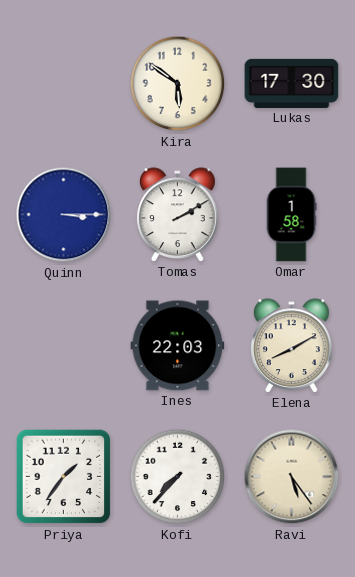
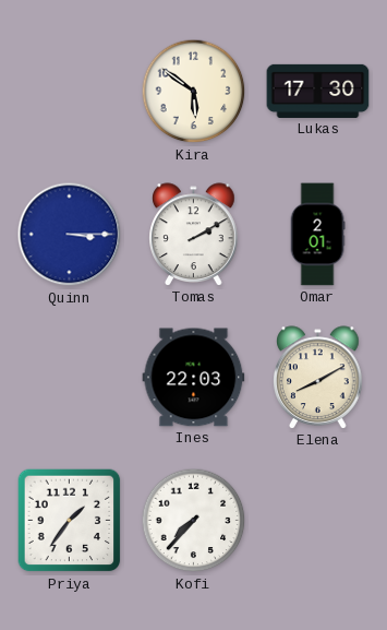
Omar: 1:58 -> 2:01 (317, 235)
Ravi: 5:24 -> none (292, 477)
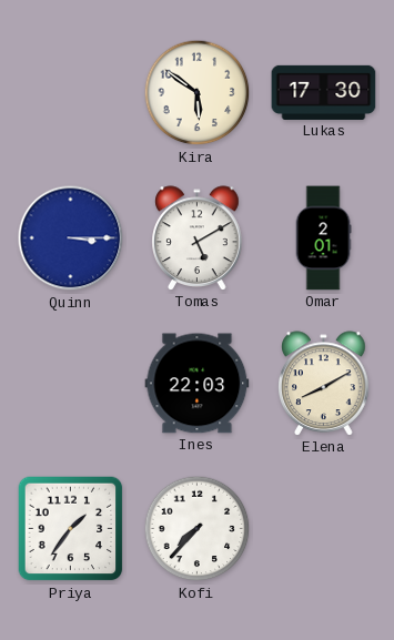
Tomas: 2:10 -> 5:10 (198, 238)
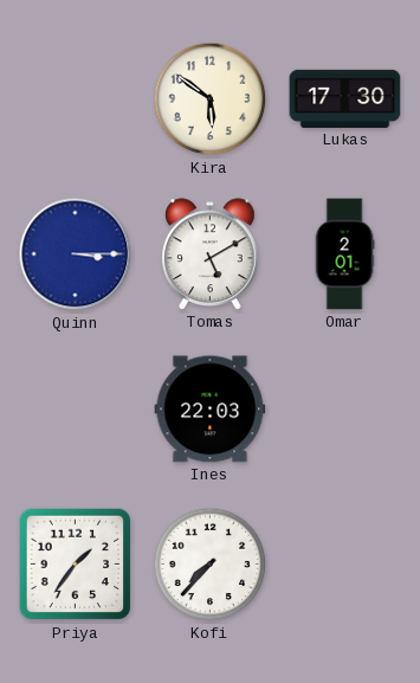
Elena: 8:10 -> none (324, 384)
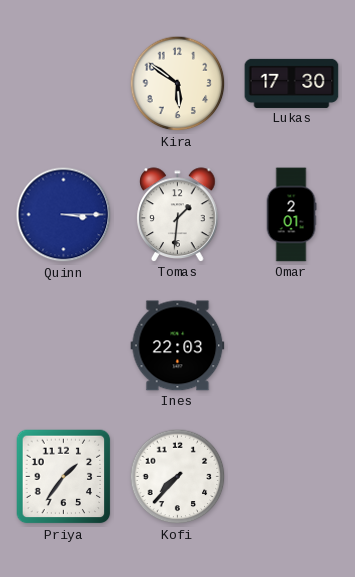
Tomas: 5:10 -> 1:31 (178, 215)
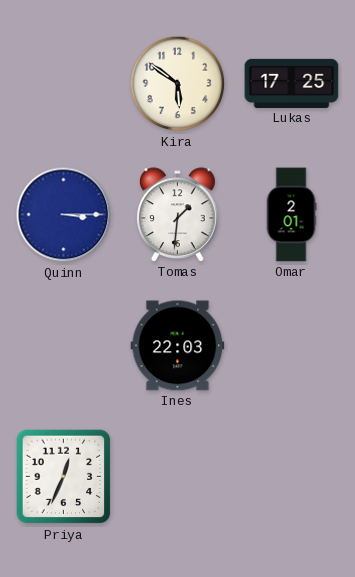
Lukas: 17:30 -> 17:25 (292, 83)
Priya: 1:36 -> 12:34 (64, 477)
Kofi: 7:37 -> none (178, 477)
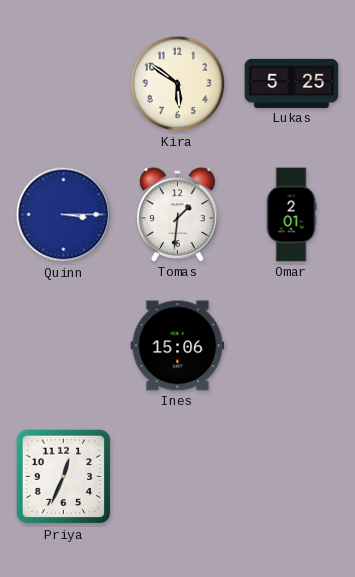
Lukas: 17:25 -> 5:25 (292, 83)
Ines: 22:03 -> 15:06 (178, 346)
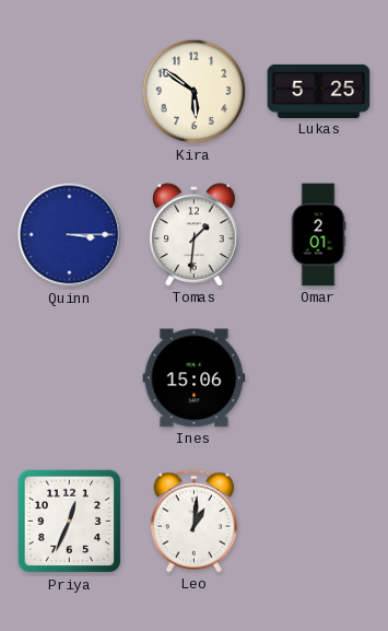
Leo: none -> 1:01 (193, 522)
